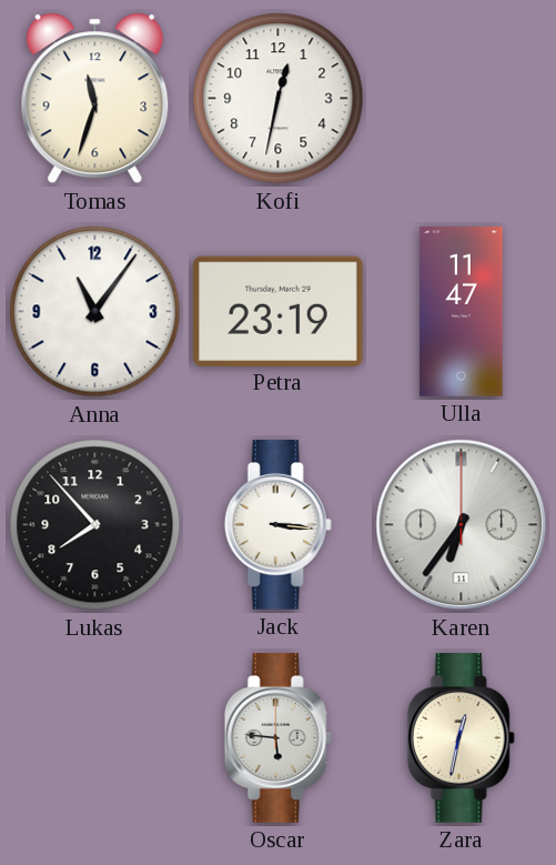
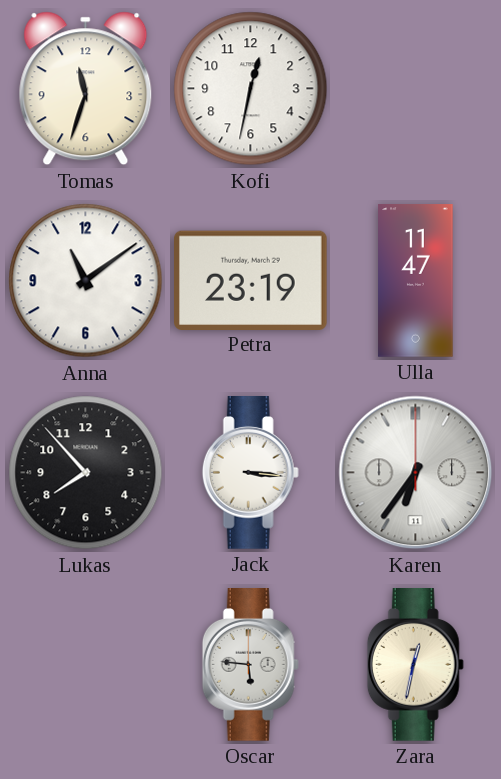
Anna: 11:06 -> 11:09 (86, 281)
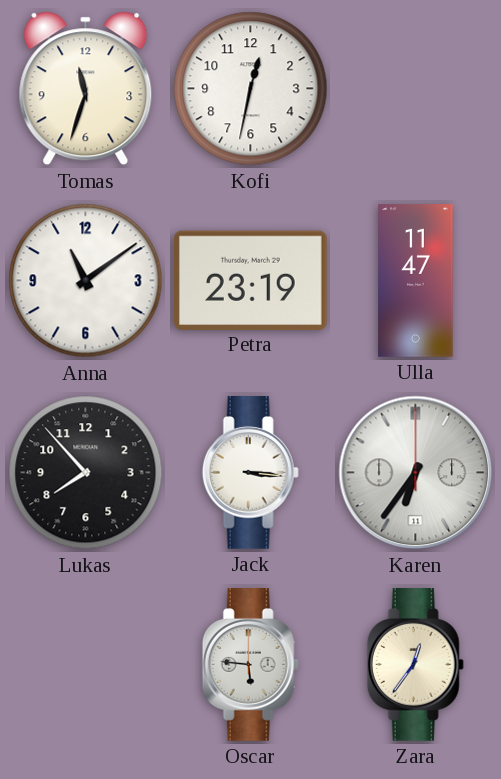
Zara: 12:32 -> 12:36 (415, 665)
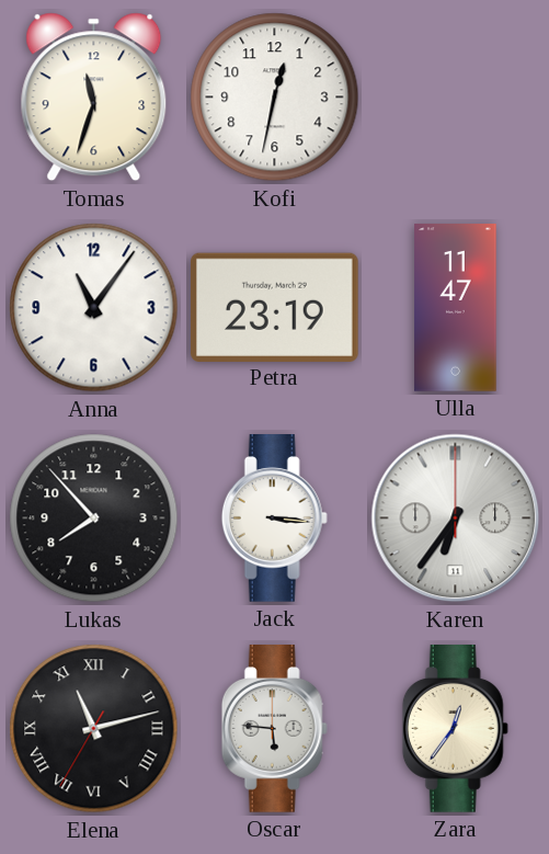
Anna: 11:09 -> 11:06 (94, 308)
Elena: none -> 11:12 (94, 729)
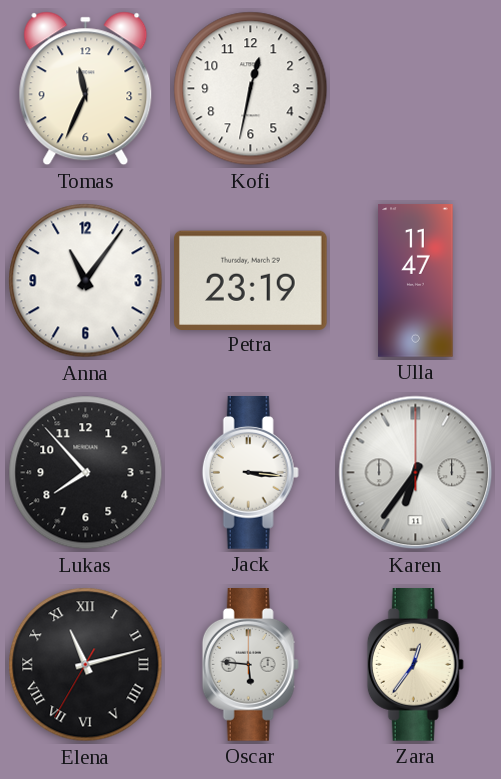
Tomas: 11:33 -> 11:34 (86, 89)
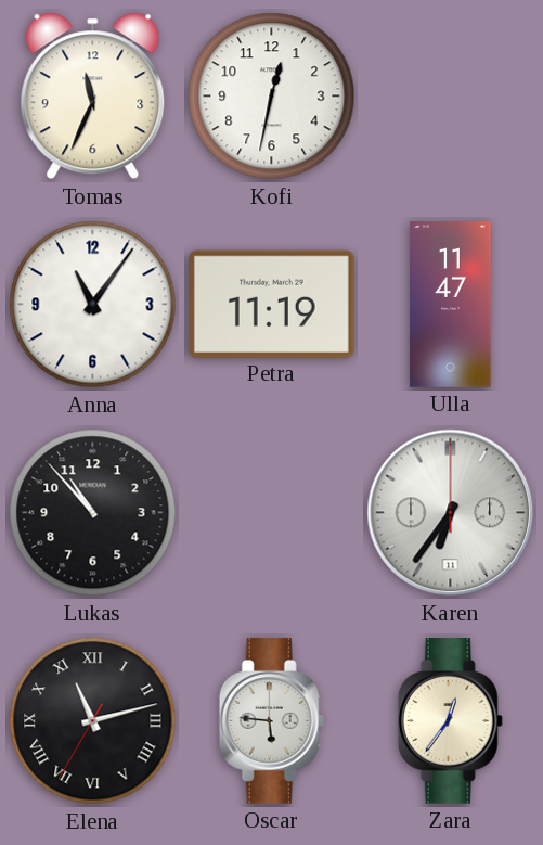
Petra: 23:19 -> 11:19 (272, 304)
Lukas: 7:53 -> 10:53 (93, 513)
Jack: 3:16 -> none (250, 473)
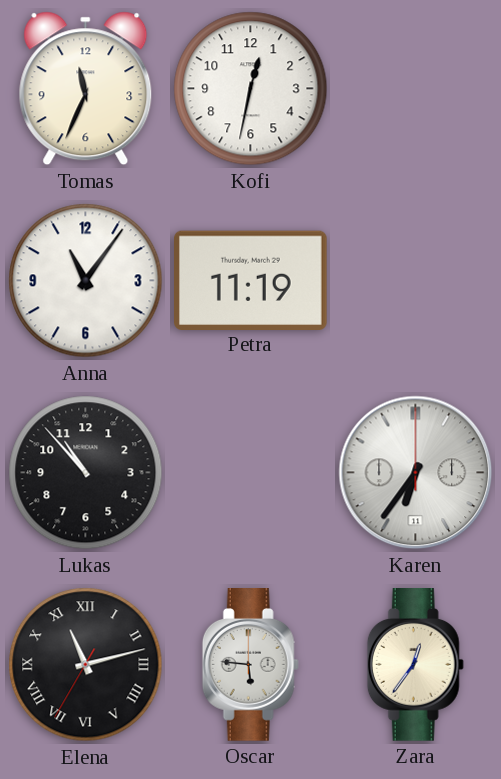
Ulla: 11:47 -> none (451, 305)
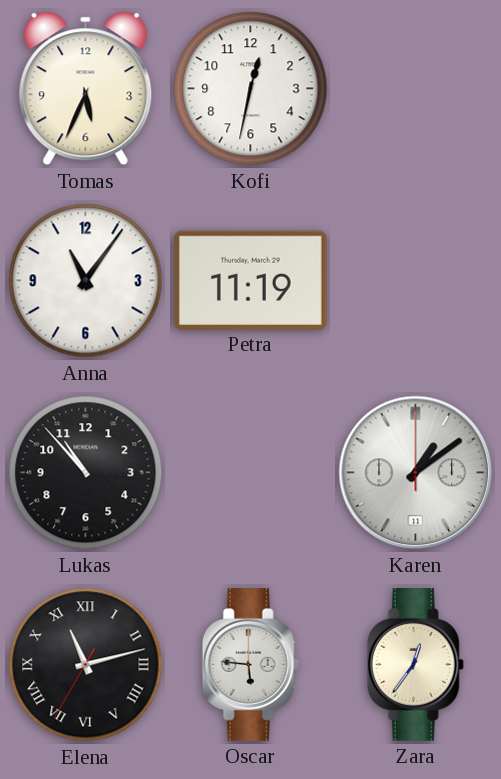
Tomas: 11:34 -> 5:34 (86, 89)
Karen: 6:36 -> 1:09 (416, 473)
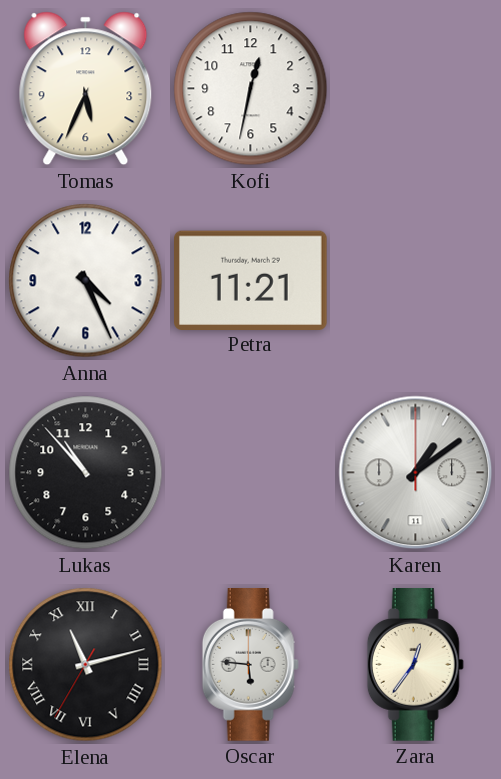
Anna: 11:06 -> 4:26 (86, 281)
Petra: 11:19 -> 11:21 (251, 280)
